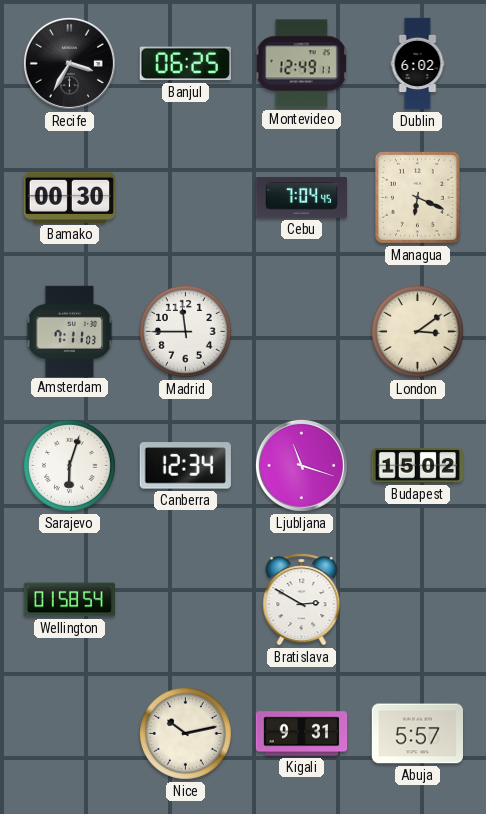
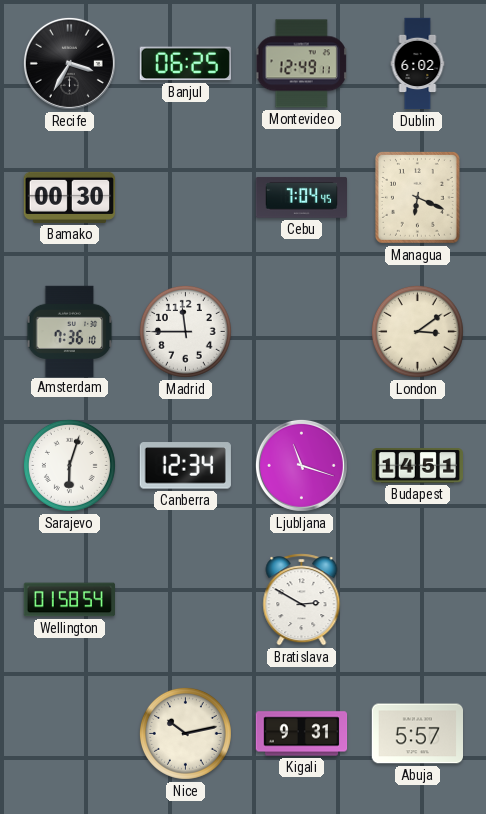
Amsterdam: 7:11 -> 7:36 (70, 331)
Budapest: 15:02 -> 14:51 (417, 466)
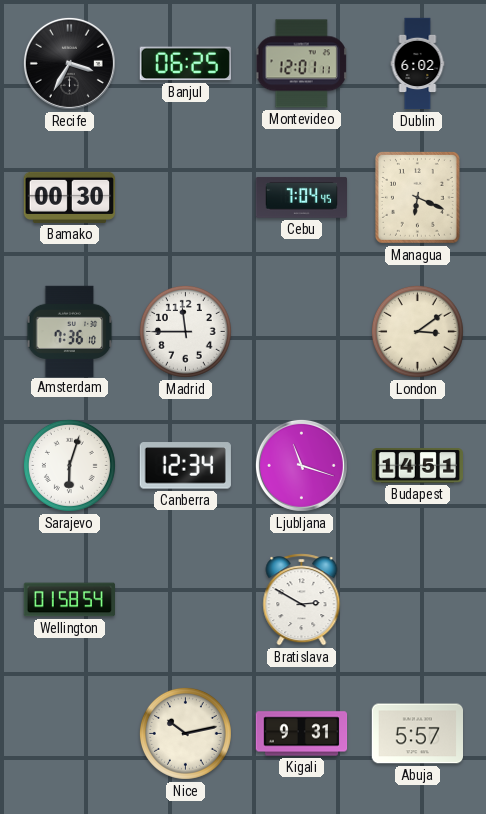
Montevideo: 12:49 -> 12:01 (302, 64)
